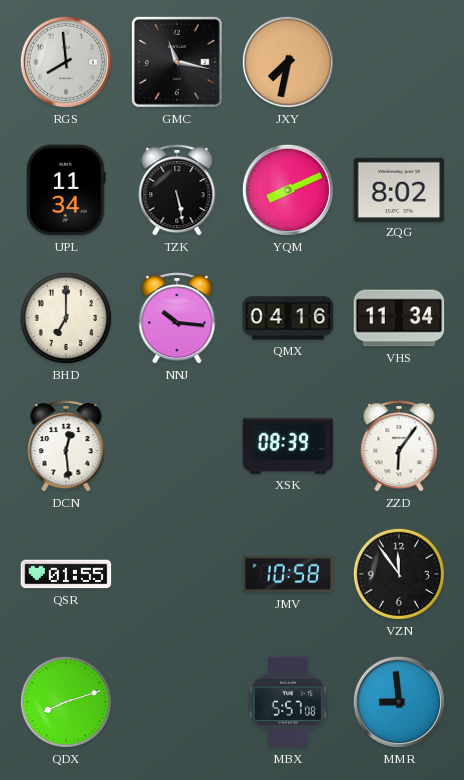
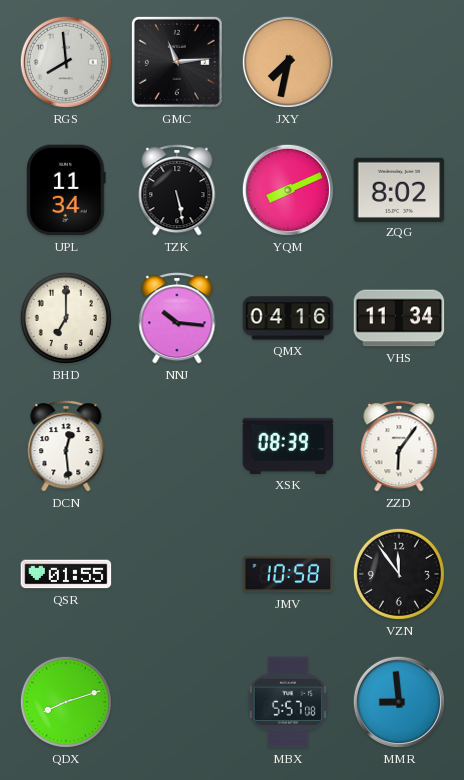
GMC: 11:17 -> 11:14 (177, 62)
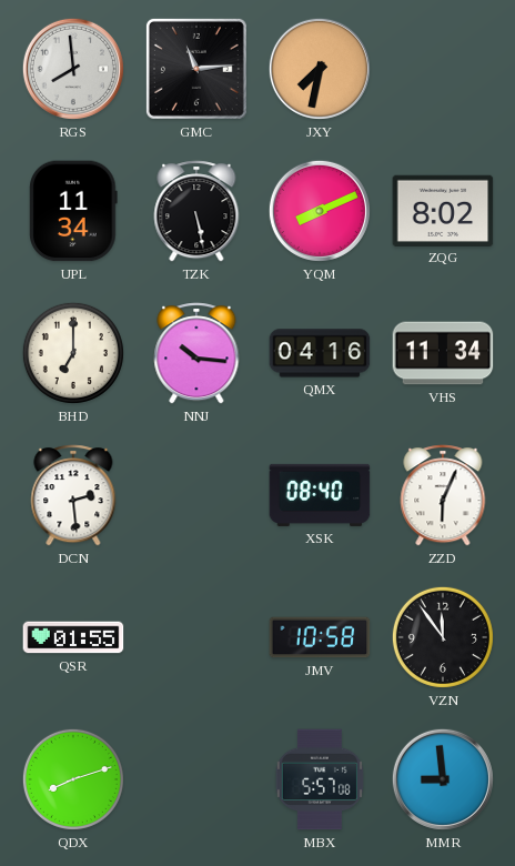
DCN: 12:29 -> 2:29 (73, 495)
XSK: 08:39 -> 08:40 (320, 495)
ZZD: 6:06 -> 6:04 (443, 495)
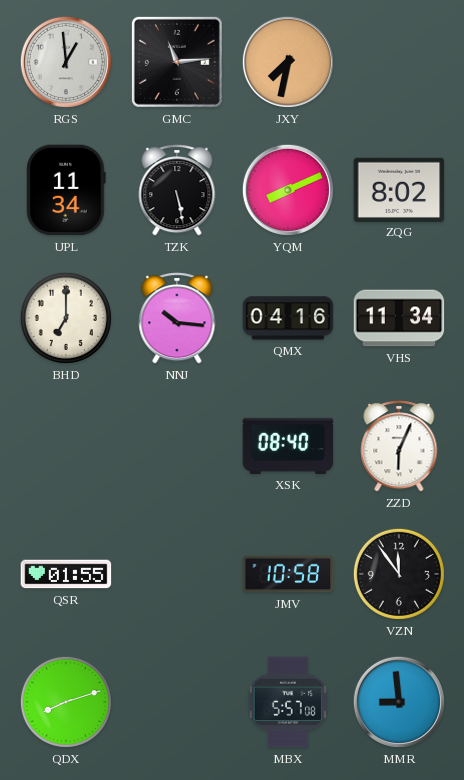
RGS: 7:59 -> 12:59 (66, 62)
DCN: 2:29 -> none (73, 495)
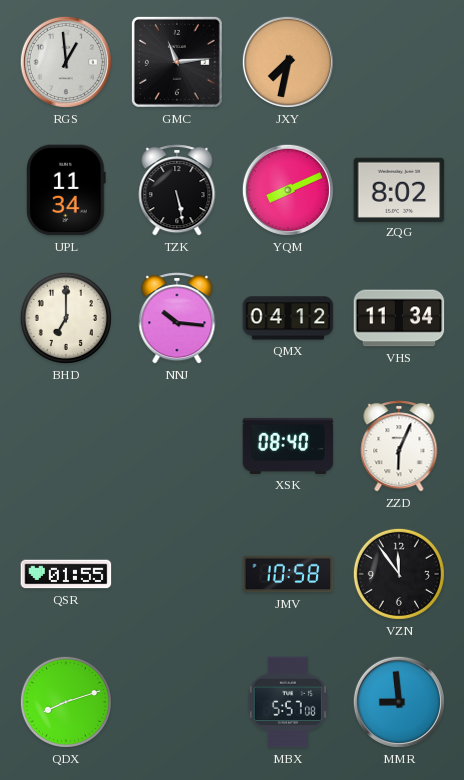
QMX: 04:16 -> 04:12 (288, 318)
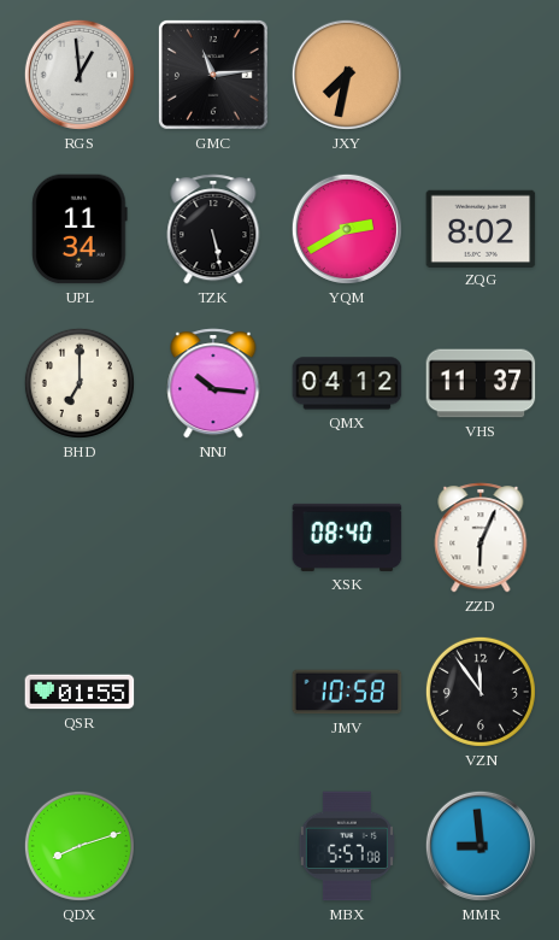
YQM: 8:11 -> 2:40 (347, 229)
VHS: 11:34 -> 11:37 (481, 383)
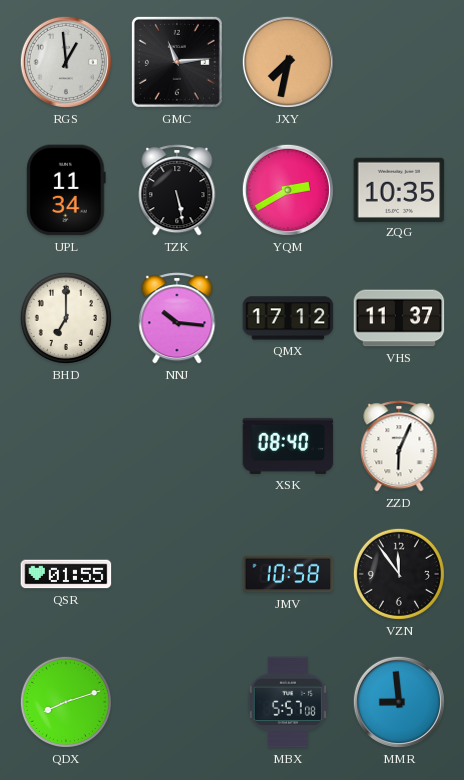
ZQG: 8:02 -> 10:35 (399, 189)
QMX: 04:12 -> 17:12 (288, 318)
